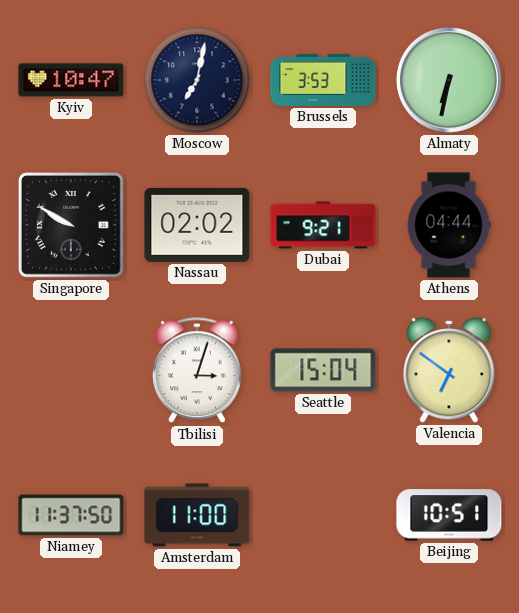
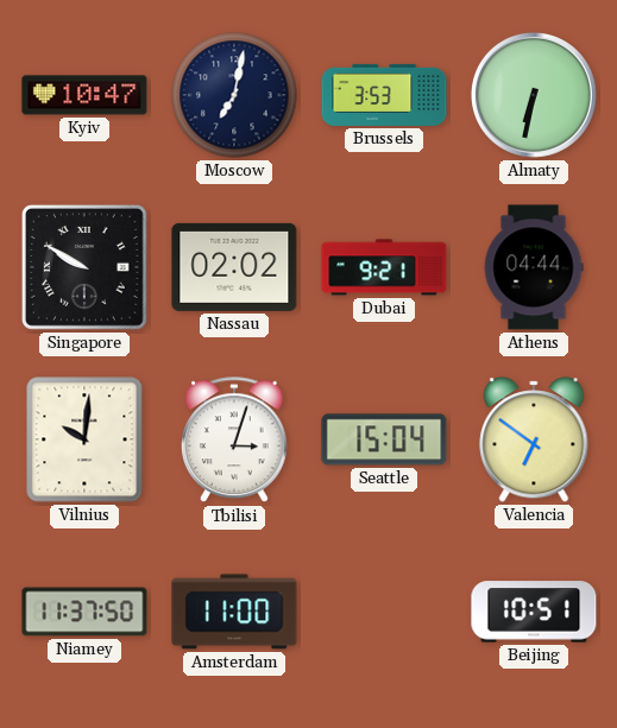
Vilnius: none -> 10:01 (84, 439)
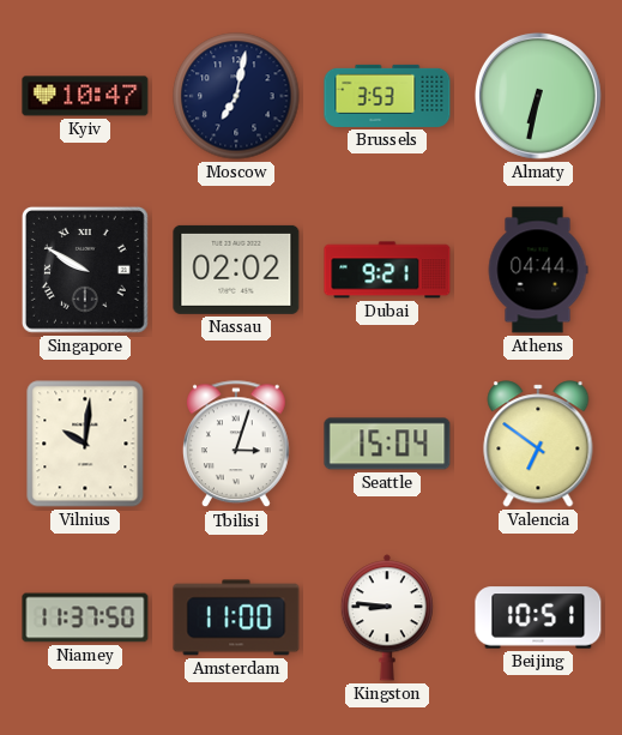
Kingston: none -> 8:46 (387, 617)
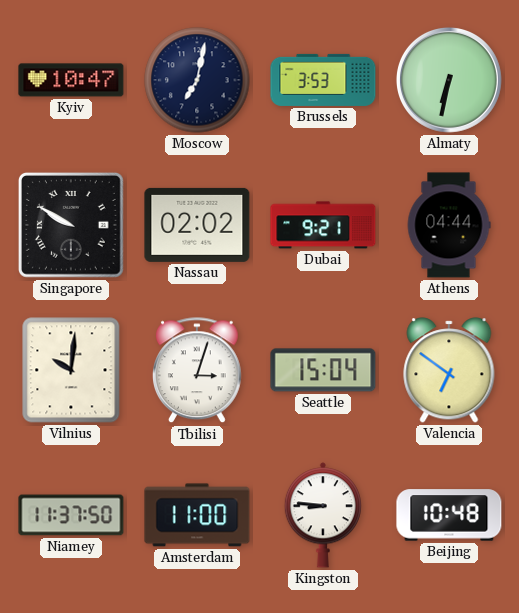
Beijing: 10:51 -> 10:48 (449, 515)
